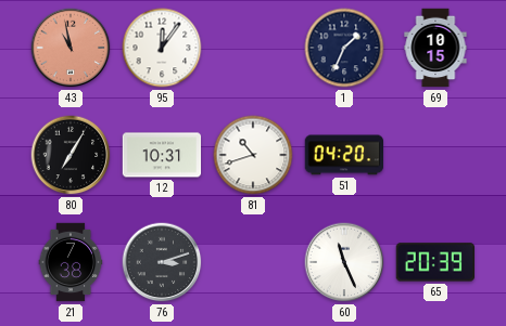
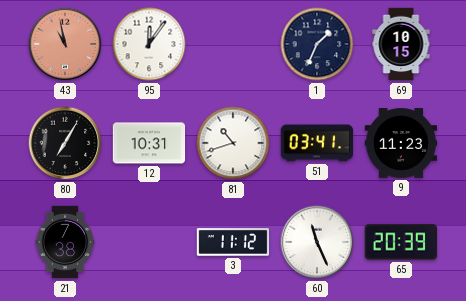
51: 04:20 -> 03:41 (317, 143)
9: none -> 11:23 (401, 143)
76: 3:12 -> none (162, 262)
3: none -> 11:12 (233, 242)
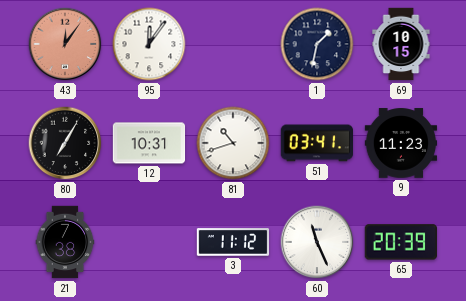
43: 10:58 -> 12:06 (65, 44)
1: 1:34 -> 1:32 (317, 44)
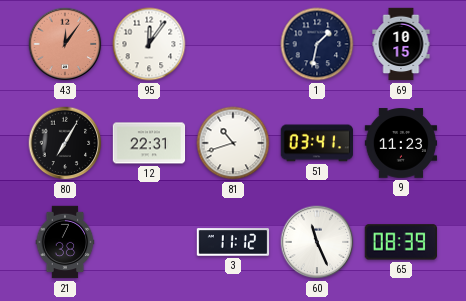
12: 10:31 -> 22:31 (149, 143)
65: 20:39 -> 08:39 (401, 242)
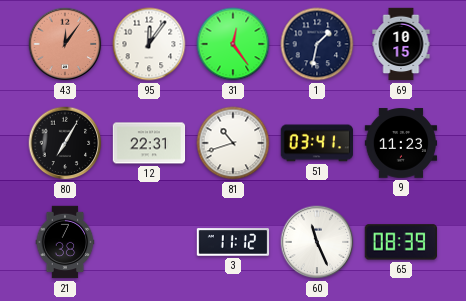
31: none -> 12:24 (233, 44)
